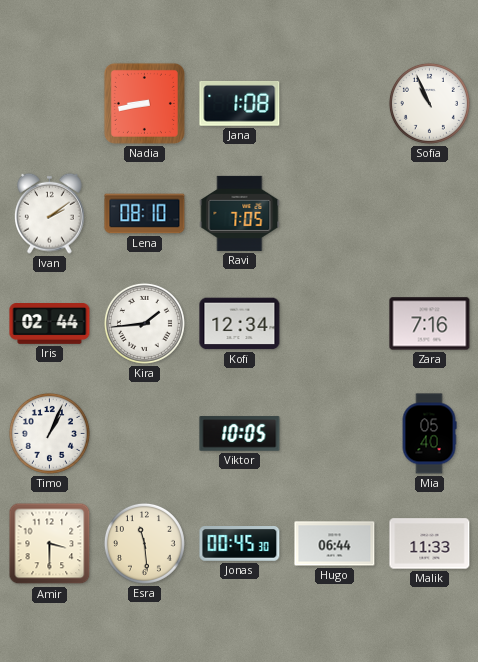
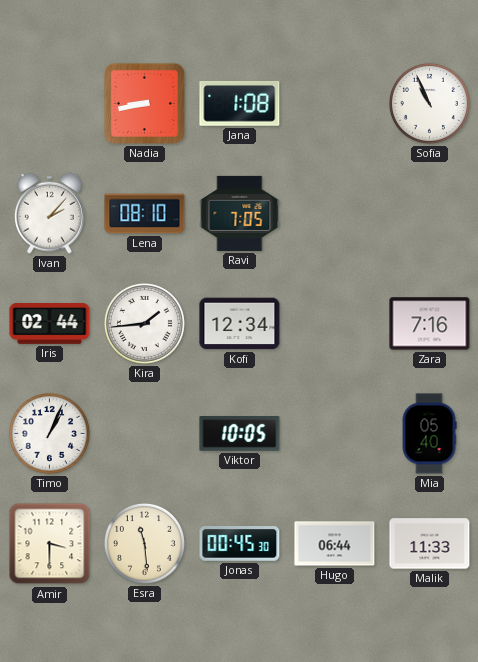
Ivan: 2:09 -> 2:07 (50, 213)
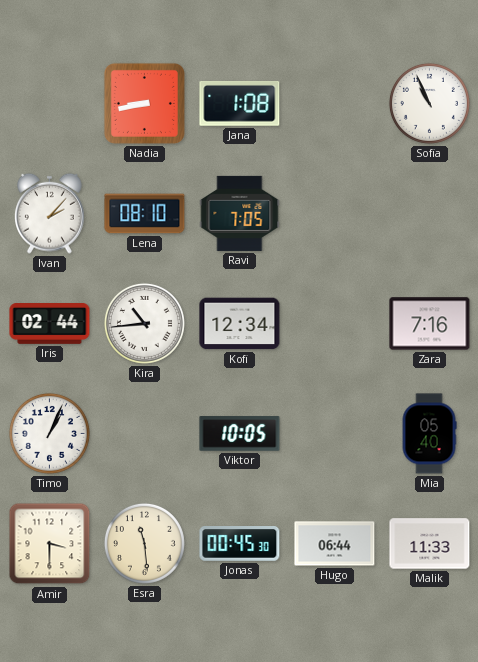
Kira: 1:44 -> 10:44 (144, 323)
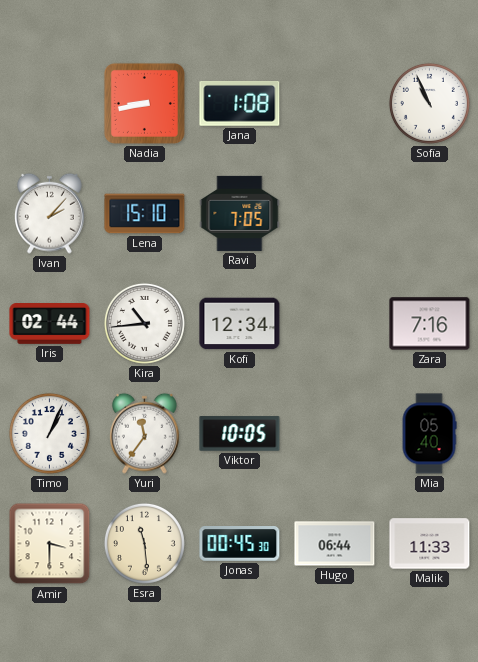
Lena: 08:10 -> 15:10 (145, 214)
Yuri: none -> 11:36 (145, 433)
